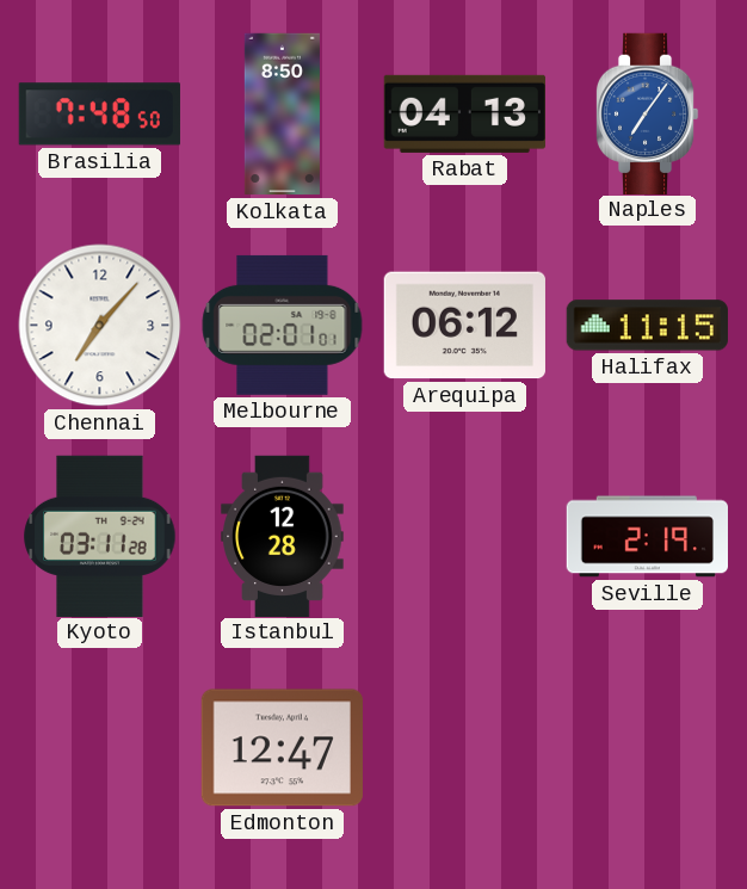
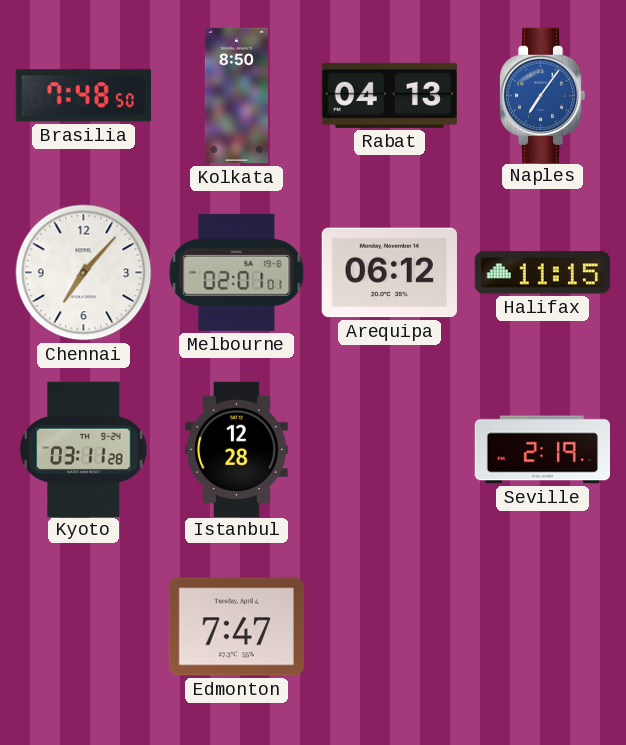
Edmonton: 12:47 -> 7:47 (236, 627)
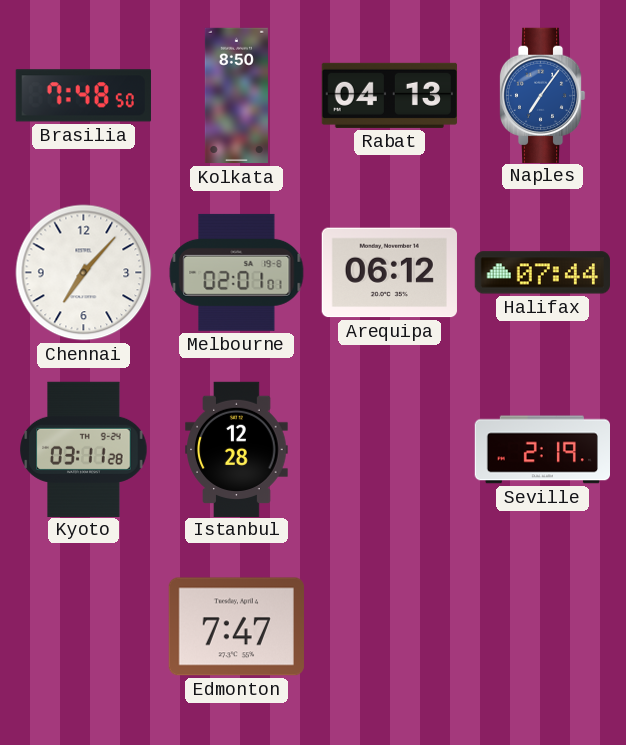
Halifax: 11:15 -> 07:44 (542, 273)
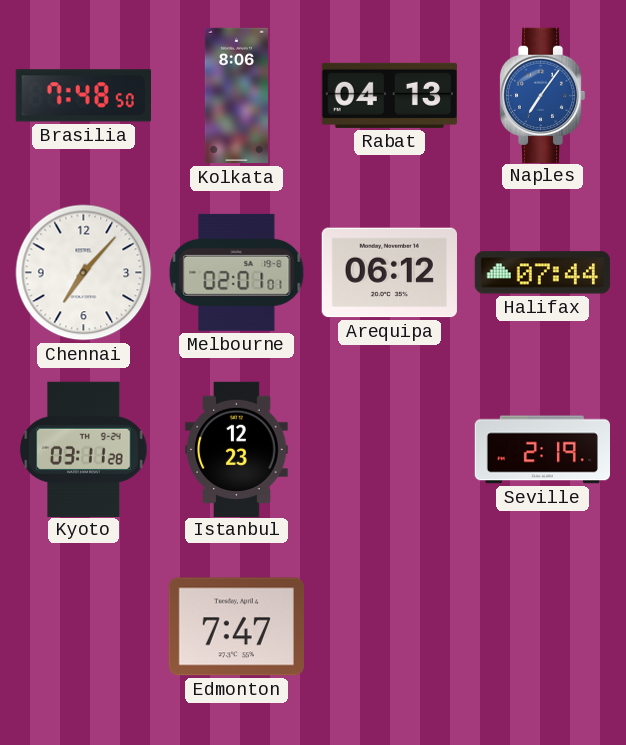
Kolkata: 8:50 -> 8:06 (236, 96)
Istanbul: 12:28 -> 12:23 (237, 449)
